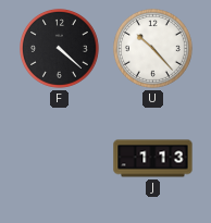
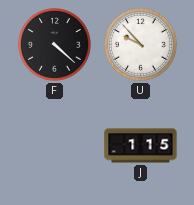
U: 10:23 -> 9:53 (141, 45)
J: 1:13 -> 1:15 (141, 146)
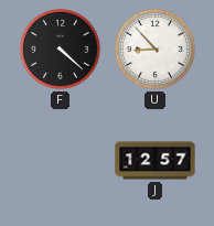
U: 9:53 -> 8:53 (156, 50)
J: 1:15 -> 12:57 (156, 161)
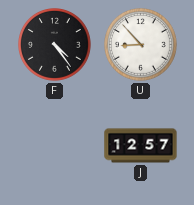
F: 4:22 -> 4:24 (55, 45)
